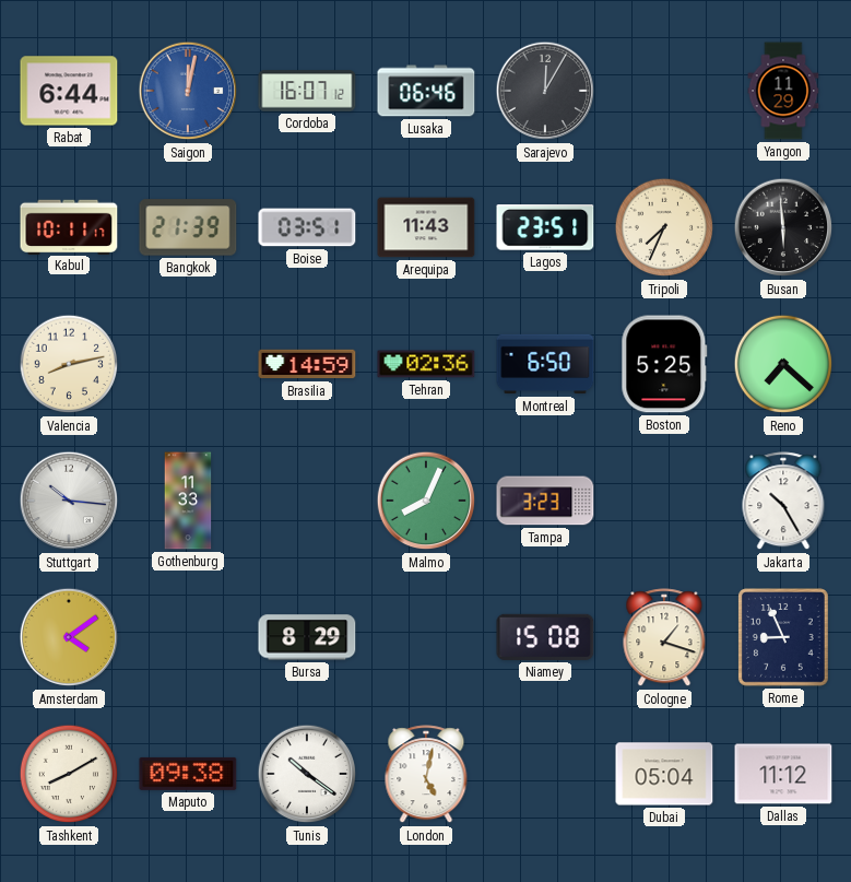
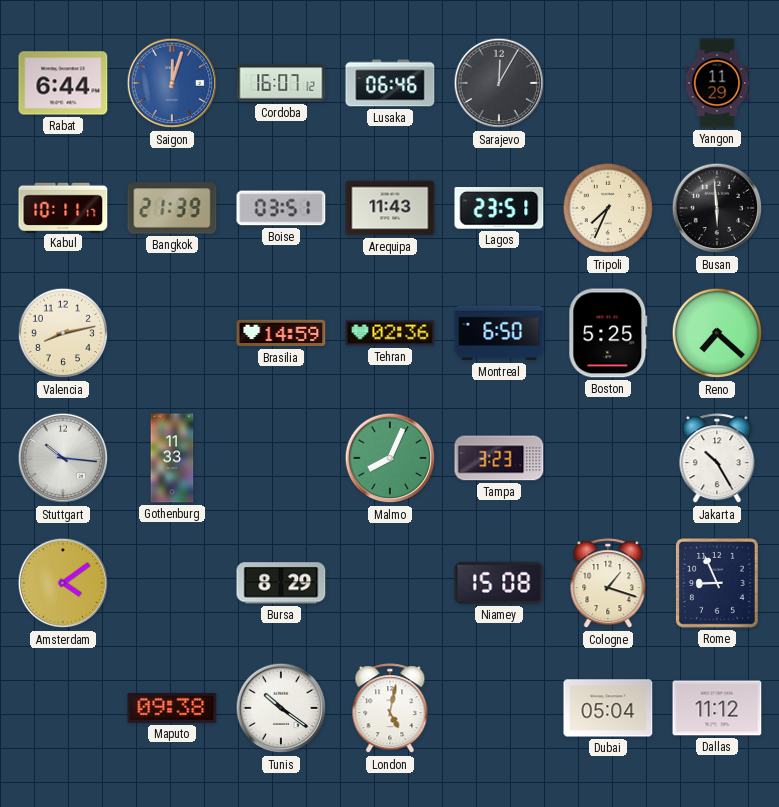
Saigon: 12:02 -> 12:03 (172, 83)
Tashkent: 8:10 -> none (69, 774)
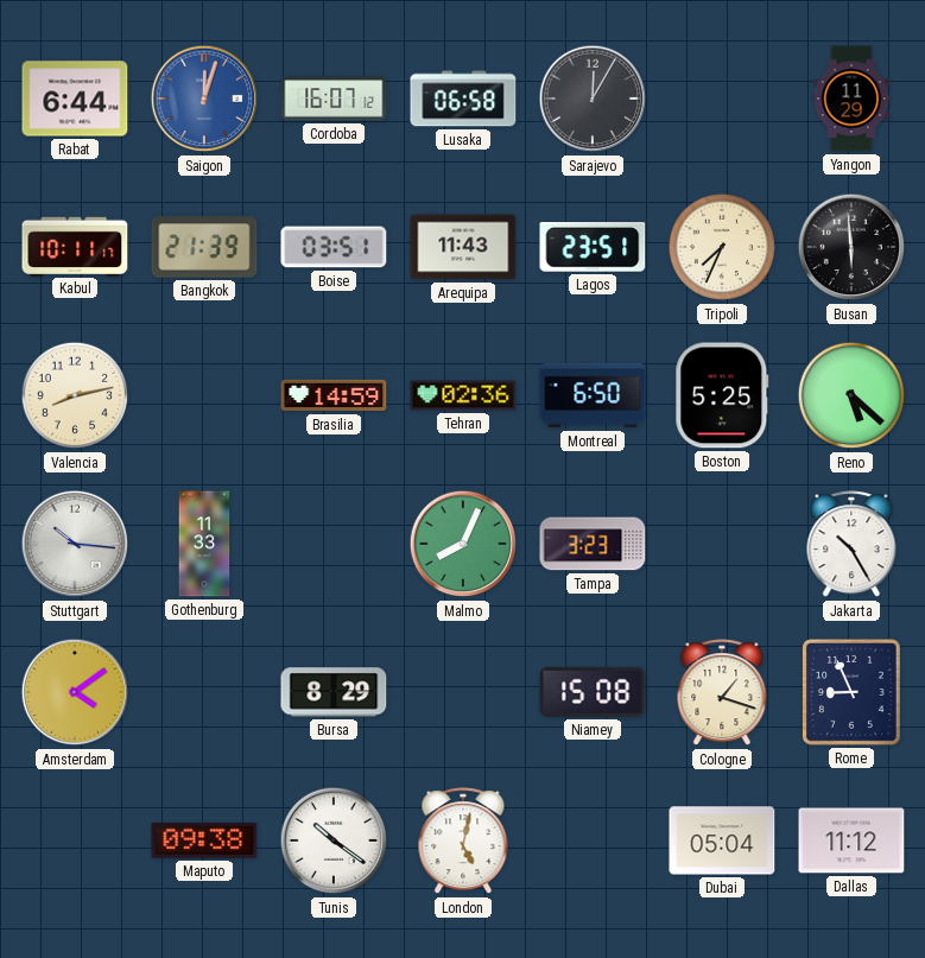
Lusaka: 06:46 -> 06:58 (463, 99)
Reno: 7:22 -> 5:22 (851, 395)
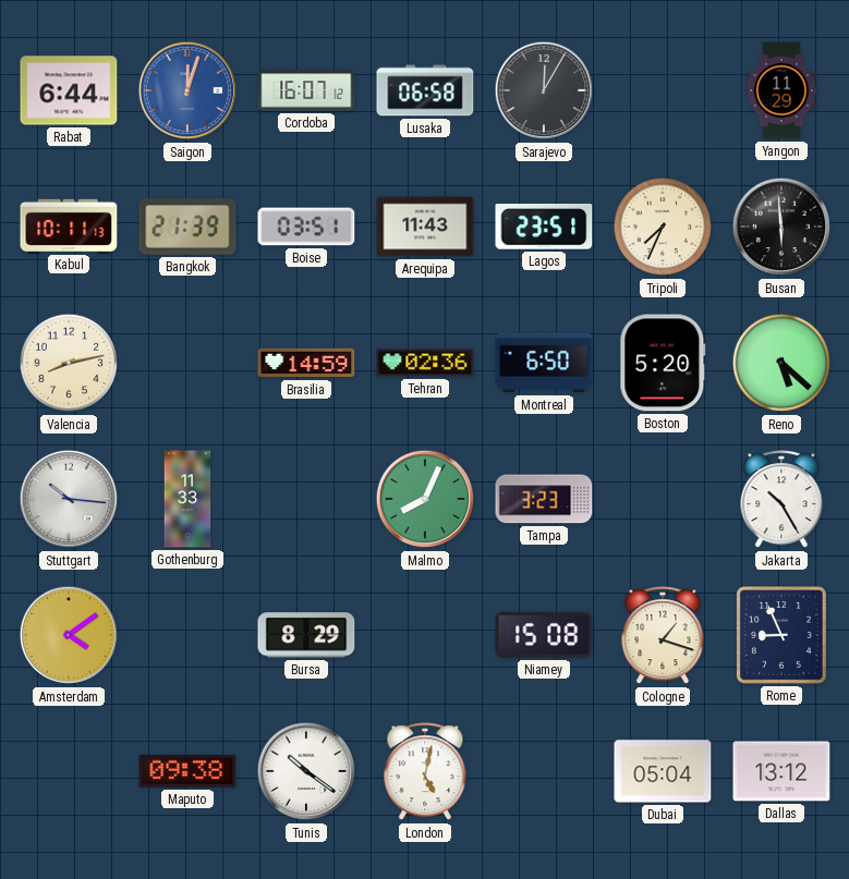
Kabul: 10:11:17 -> 10:11:13 (69, 225)
Boston: 5:25 -> 5:20 (663, 363)
Dallas: 11:12 -> 13:12 (781, 771)
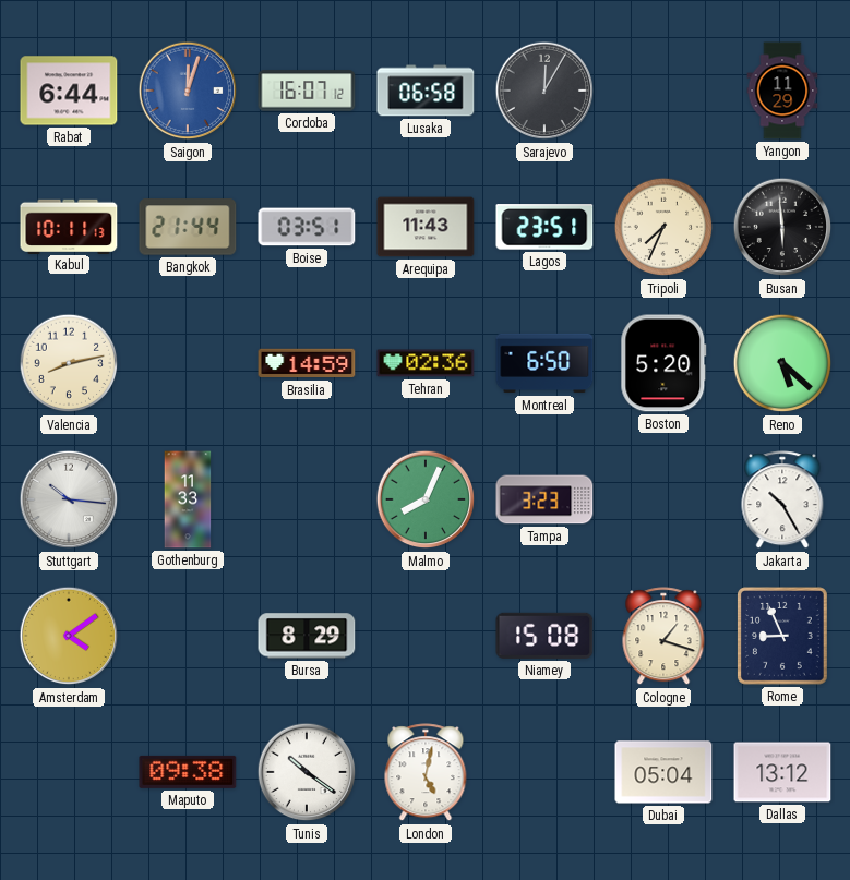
Bangkok: 21:39 -> 21:44 (188, 227)
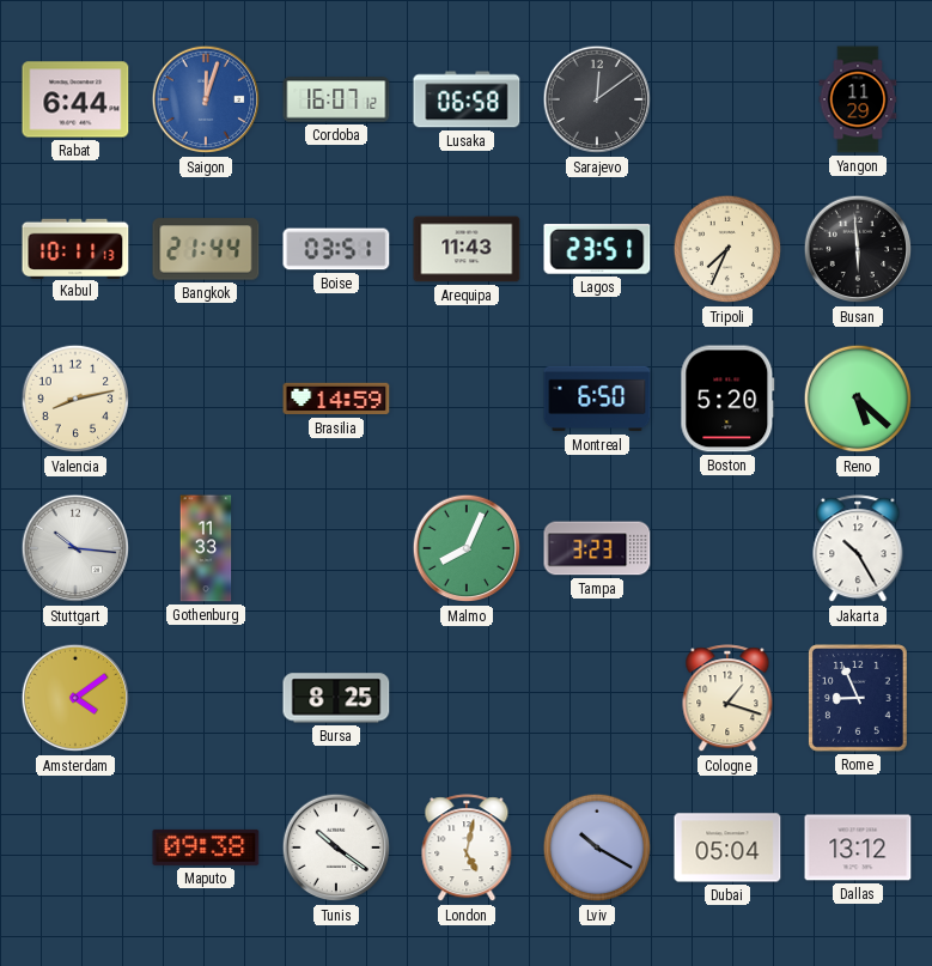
Sarajevo: 12:05 -> 12:09 (597, 99)
Tehran: 02:36 -> none (426, 363)
Bursa: 8:29 -> 8:25 (336, 698)
Niamey: 15:08 -> none (544, 636)
Lviv: none -> 10:20 (597, 847)
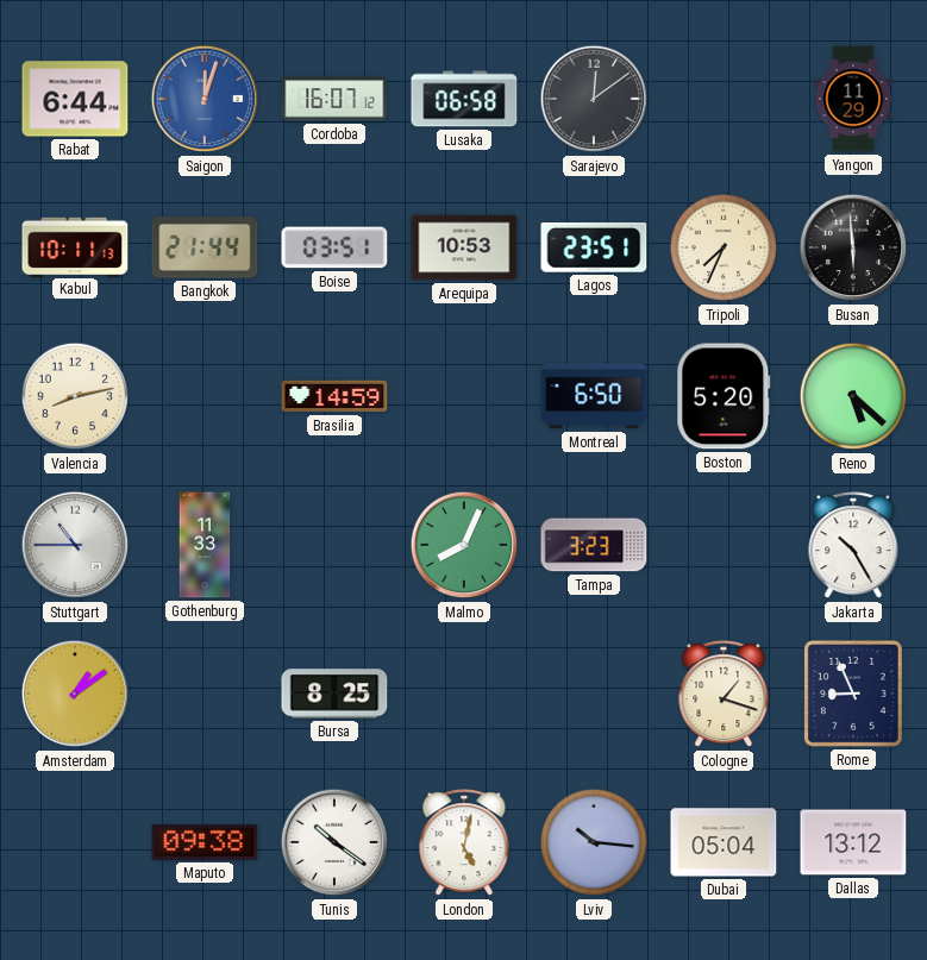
Arequipa: 11:43 -> 10:53 (464, 247)
Stuttgart: 10:16 -> 10:45 (75, 545)
Amsterdam: 4:09 -> 1:09 (75, 694)
Lviv: 10:20 -> 10:16 (594, 842)
